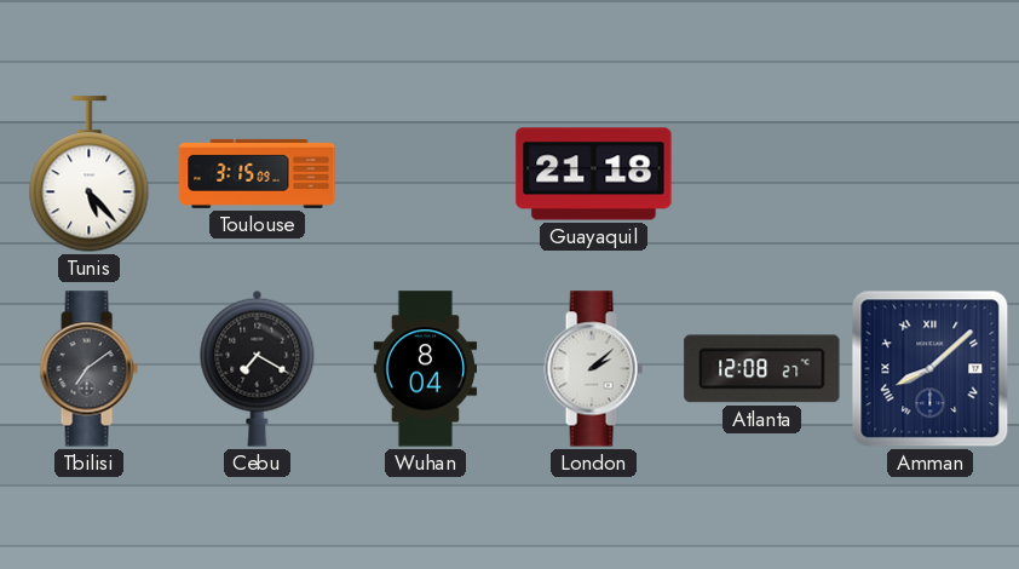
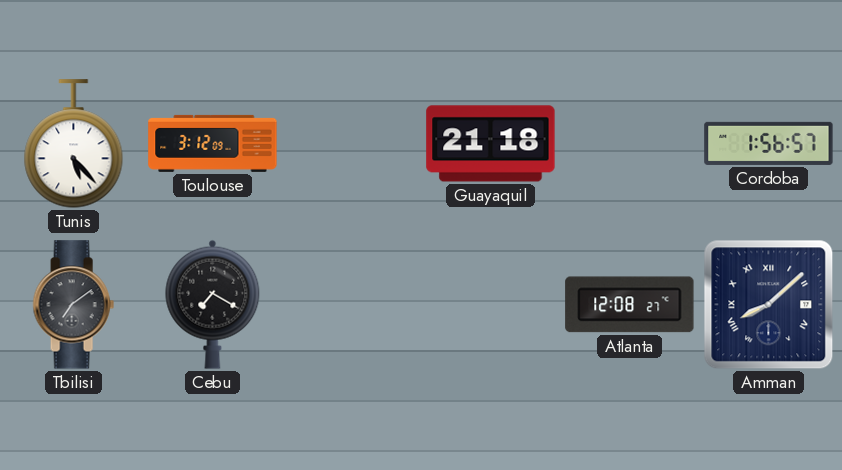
Toulouse: 3:15 -> 3:12 (213, 143)
Cordoba: none -> 1:56 (769, 143)
Wuhan: 8:04 -> none (426, 369)
London: 2:08 -> none (593, 369)
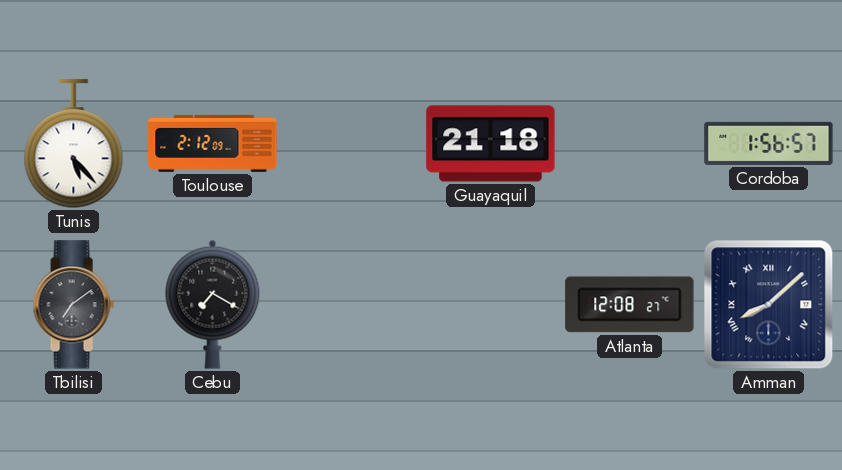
Toulouse: 3:12 -> 2:12 (213, 143)
